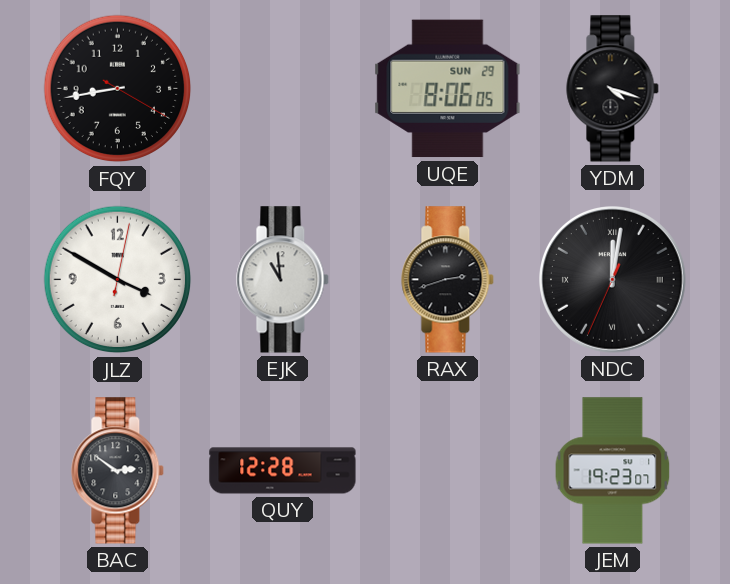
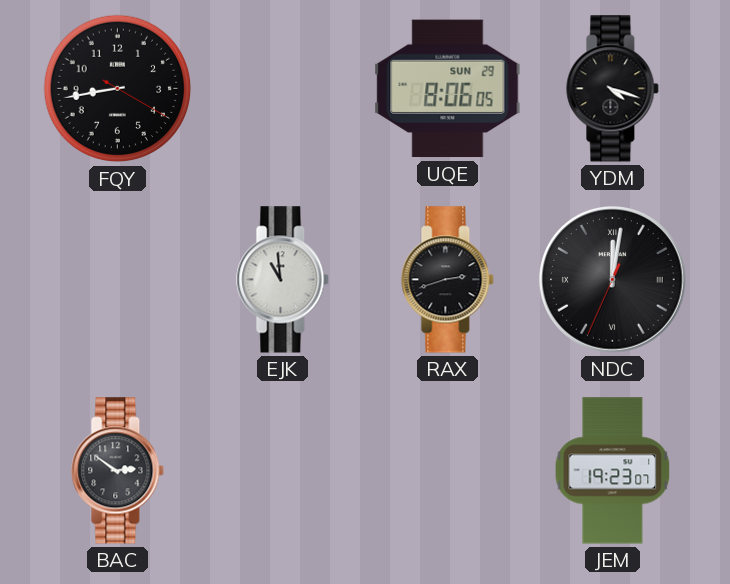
JLZ: 3:50 -> none (118, 280)
QUY: 12:28 -> none (283, 471)
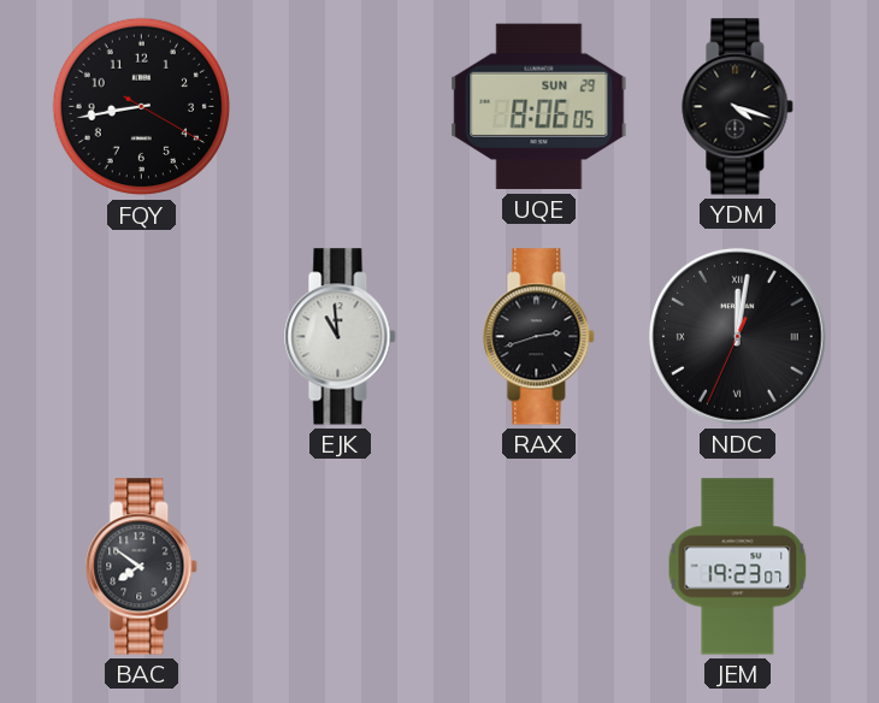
BAC: 2:51 -> 7:51 (142, 567)
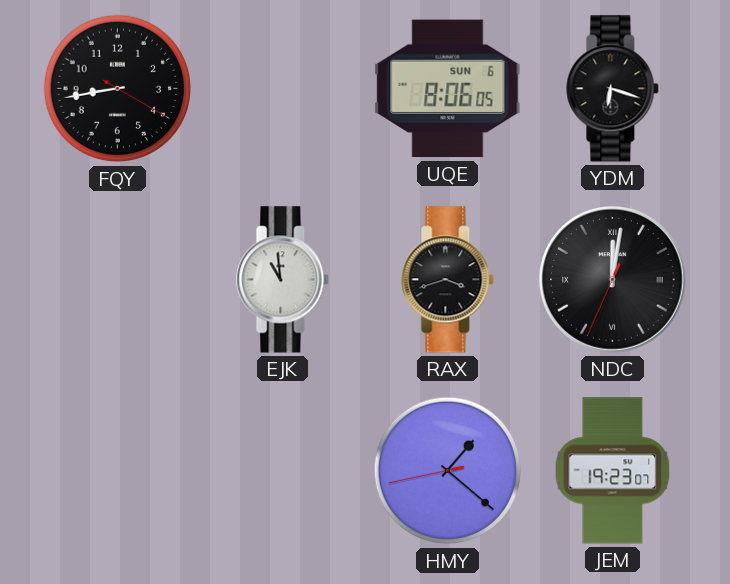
UQE date: SUN 29 -> SUN 6 (448, 89)
YDM: 4:18 -> 6:18 (613, 89)
RAX: 2:42 -> 3:42 (448, 280)
BAC: 7:51 -> none (142, 567)
HMY: none -> 1:21 (448, 471)
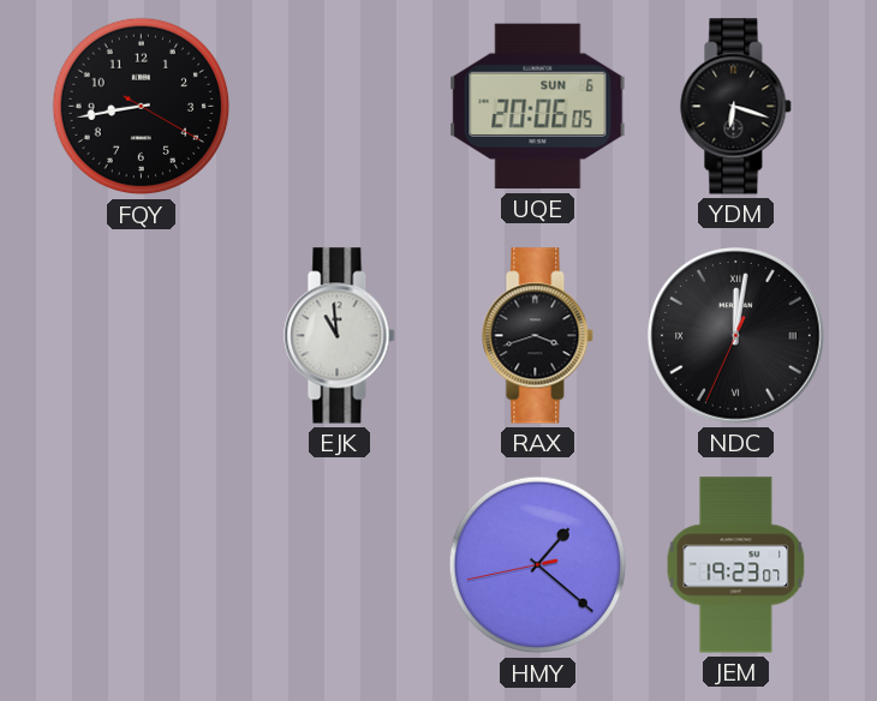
UQE: 8:06 -> 20:06 (538, 107)
